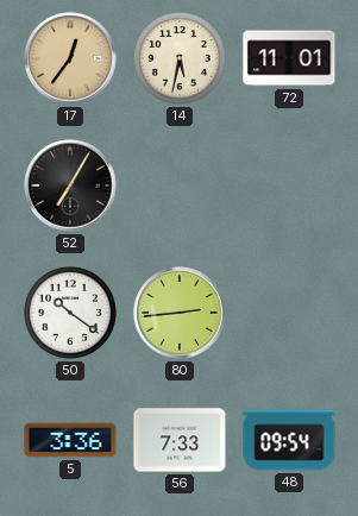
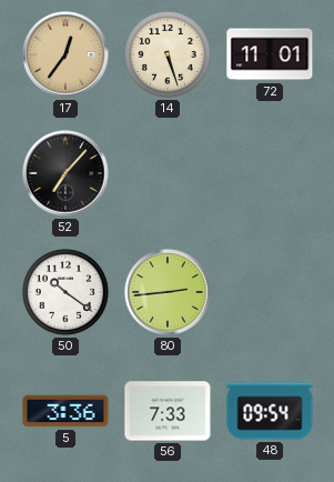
14: 5:32 -> 5:27 (168, 54)
52: 7:05 -> 7:07 (65, 173)
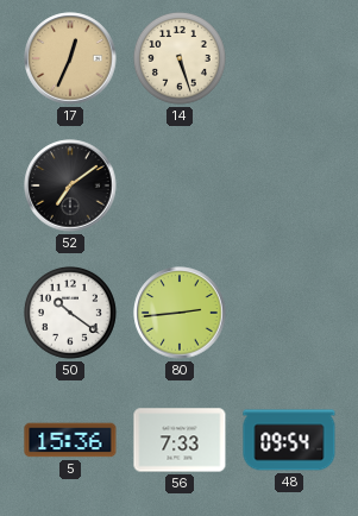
17: 12:36 -> 12:34 (70, 58)
72: 11:01 -> none (270, 54)
52: 7:07 -> 7:09 (70, 185)
5: 3:36 -> 15:36 (70, 440)
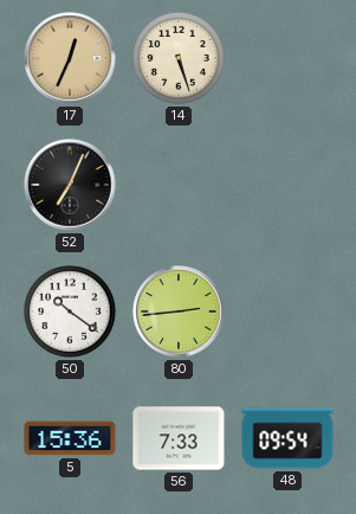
52: 7:09 -> 7:04 (70, 185)
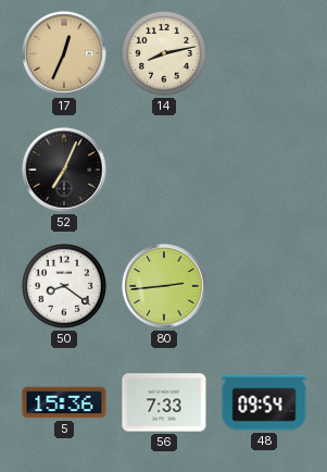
14: 5:27 -> 8:13 (164, 53)
50: 10:21 -> 8:21 (64, 286)
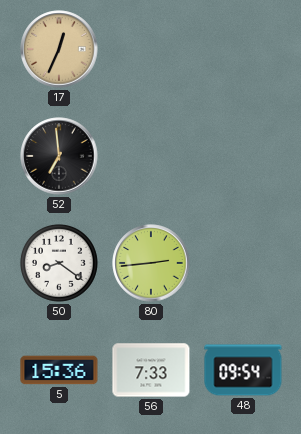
14: 8:13 -> none (164, 53)
52: 7:04 -> 6:59 (59, 156)
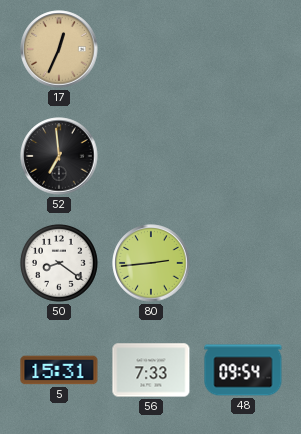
5: 15:36 -> 15:31 (59, 370)
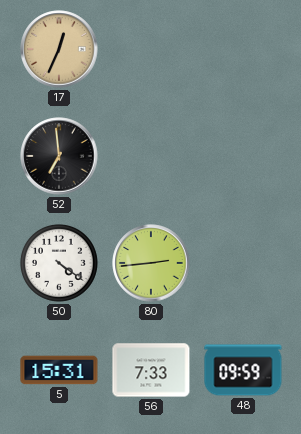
50: 8:21 -> 4:21 (59, 263)
48: 09:54 -> 09:59 (243, 370)
